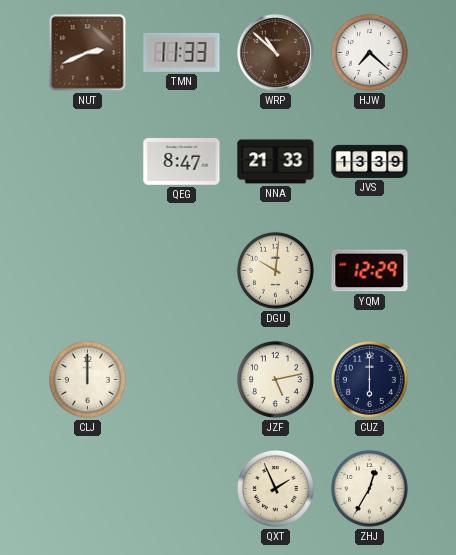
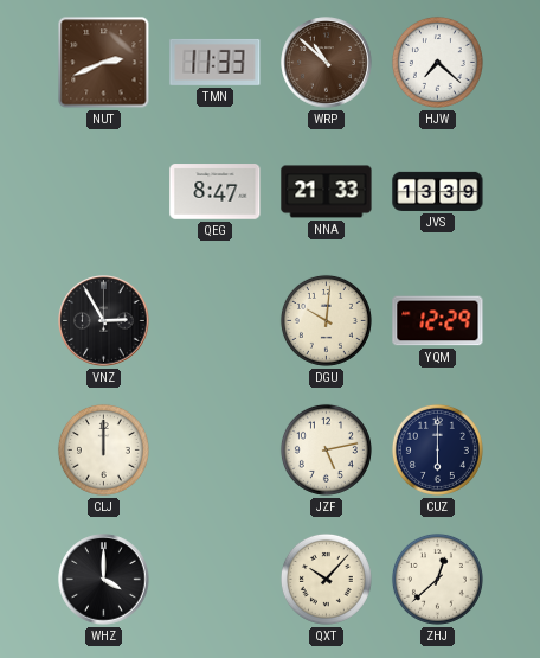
VNZ: none -> 2:55 (104, 321)
WHZ: none -> 4:00 (104, 580)
QXT: 1:56 -> 10:07 (326, 579)
ZHJ: 12:35 -> 12:38 (437, 579)
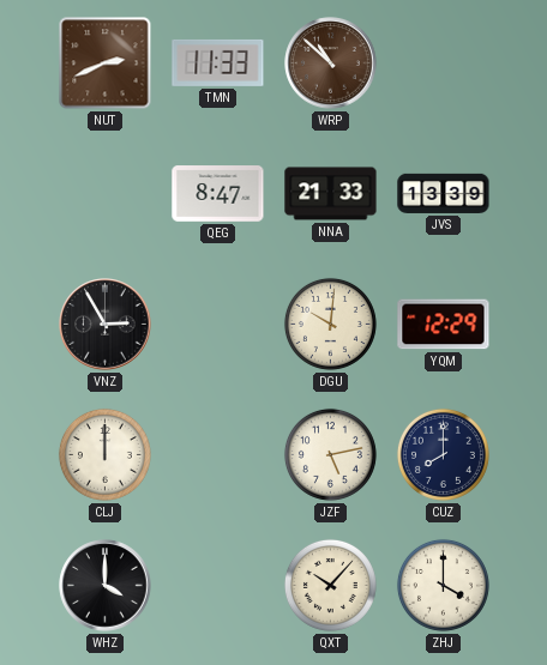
HJW: 7:22 -> none (437, 62)
CUZ: 6:00 -> 8:00 (443, 454)
ZHJ: 12:38 -> 4:00 (443, 585)
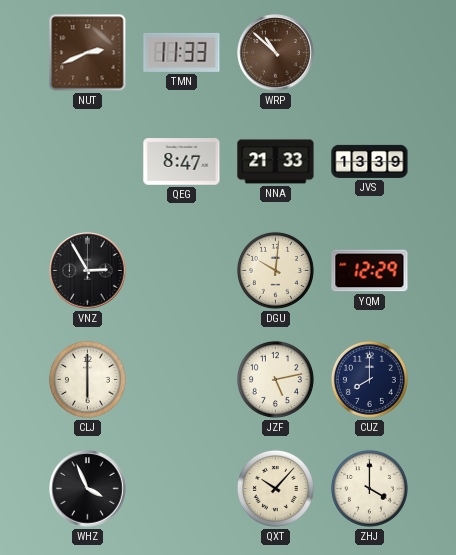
CLJ: 12:00 -> 6:00 (87, 379)
WHZ: 4:00 -> 3:56 (88, 489)
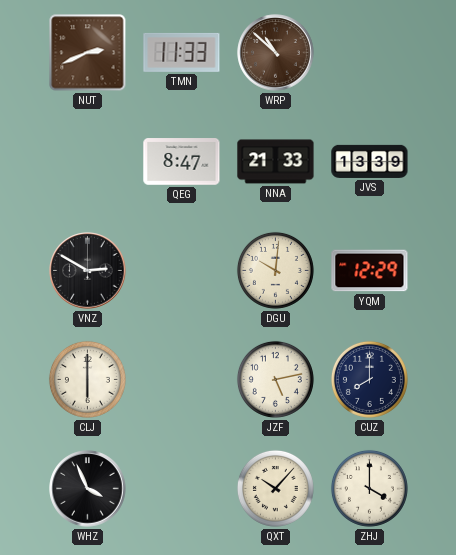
VNZ: 2:55 -> 2:50 (88, 271)
